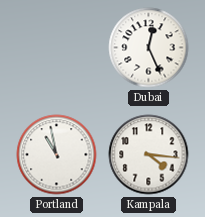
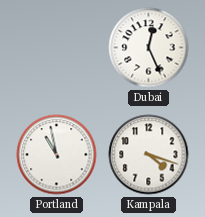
Kampala: 4:16 -> 4:18 (149, 155)
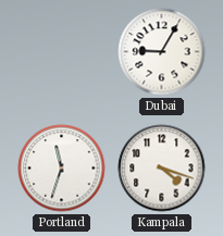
Dubai: 12:26 -> 9:05 (162, 52)
Portland: 10:58 -> 11:33 (62, 169)
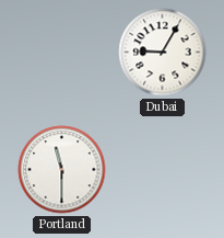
Portland: 11:33 -> 11:30 (62, 170)
Kampala: 4:18 -> none (162, 169)
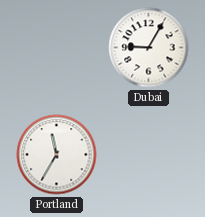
Portland: 11:30 -> 11:35 (57, 155)
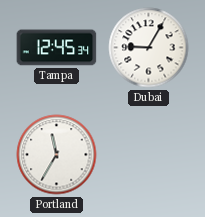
Tampa: none -> 12:45 (57, 48)
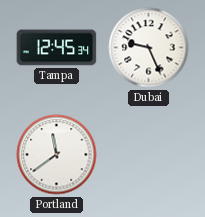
Dubai: 9:05 -> 9:26 (149, 48)
Portland: 11:35 -> 11:39 (57, 155)
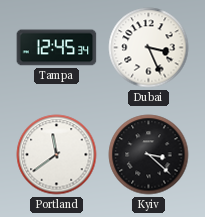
Dubai: 9:26 -> 3:26 (149, 48)
Kyiv: none -> 3:22 (149, 155)
